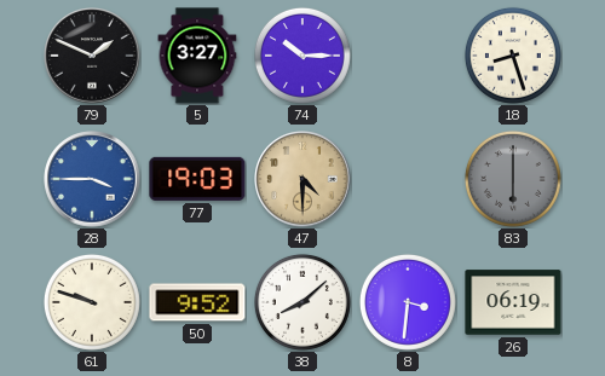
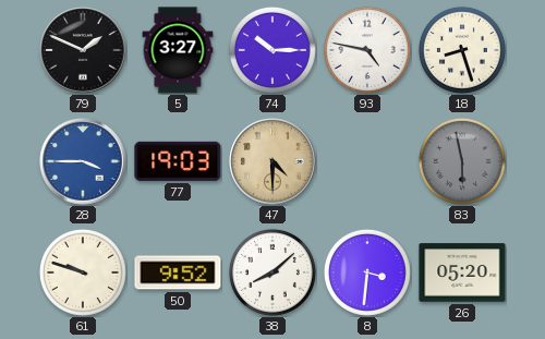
93: none -> 4:47 (367, 50)
83: 6:00 -> 5:58 (462, 161)
26: 06:19 -> 05:20 (462, 273)
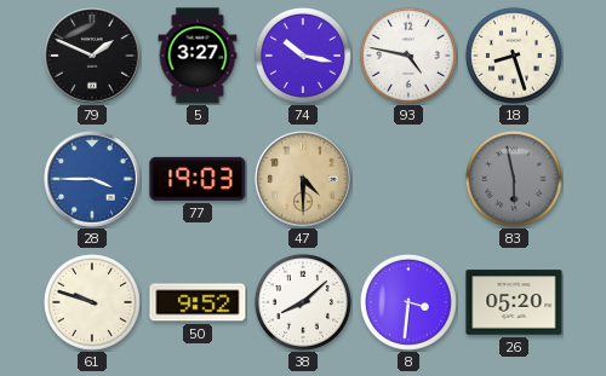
74: 10:15 -> 10:17 (303, 56)
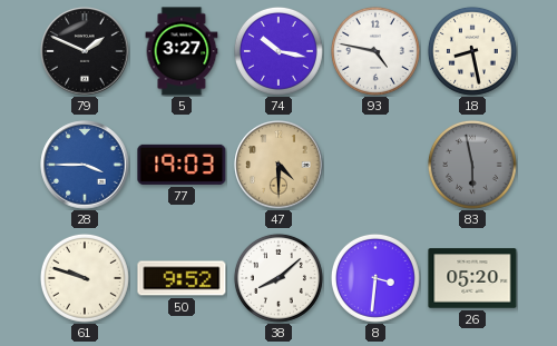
18: 8:27 -> 8:28 (472, 51)
